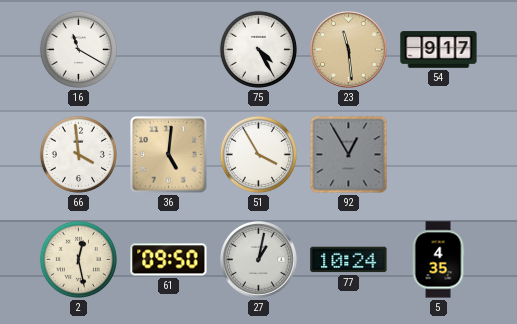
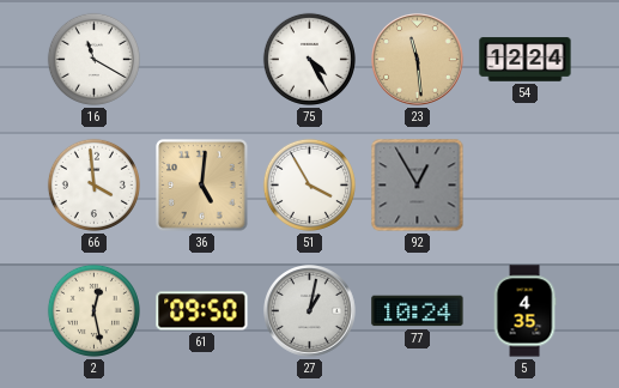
54: 9:17 -> 12:24 (526, 60)
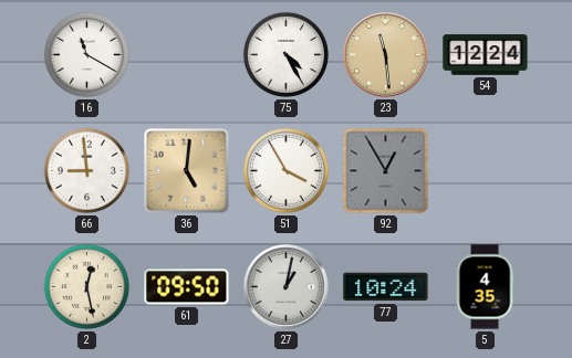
66: 3:59 -> 8:59 (86, 170)
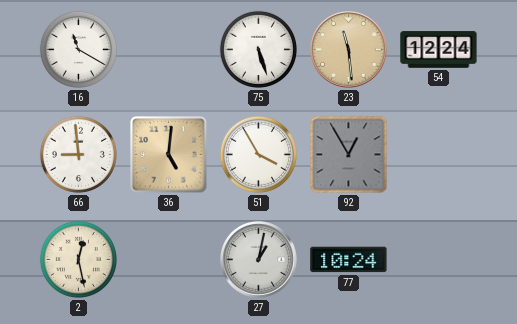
75: 4:25 -> 5:27 (258, 49)
61: 09:50 -> none (187, 287)
5: 4:35 -> none (485, 287)
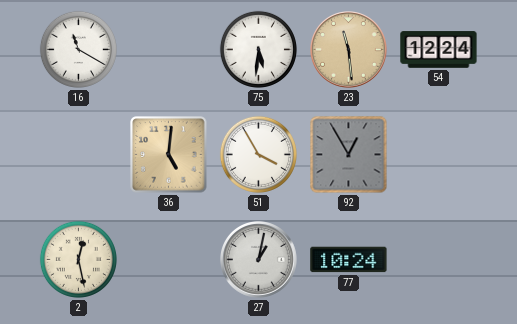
75: 5:27 -> 5:31 (258, 49)
66: 8:59 -> none (78, 154)
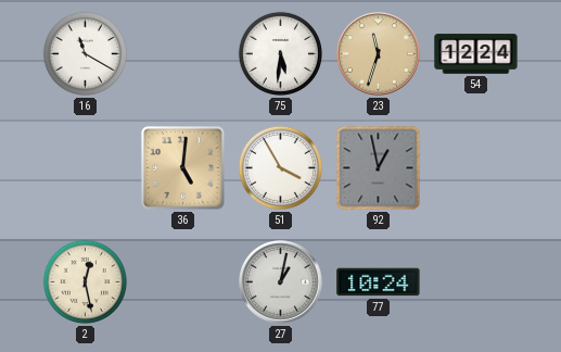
23: 11:29 -> 11:33 (379, 54)
92: 12:55 -> 12:58 (379, 168)
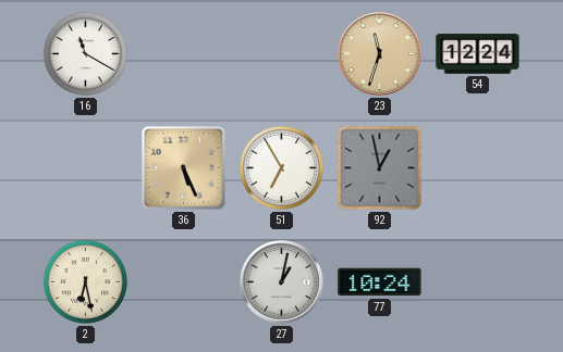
75: 5:31 -> none (280, 53)
36: 5:01 -> 5:26 (184, 168)
51: 3:55 -> 6:55 (281, 167)
2: 12:28 -> 6:28 (85, 281)
